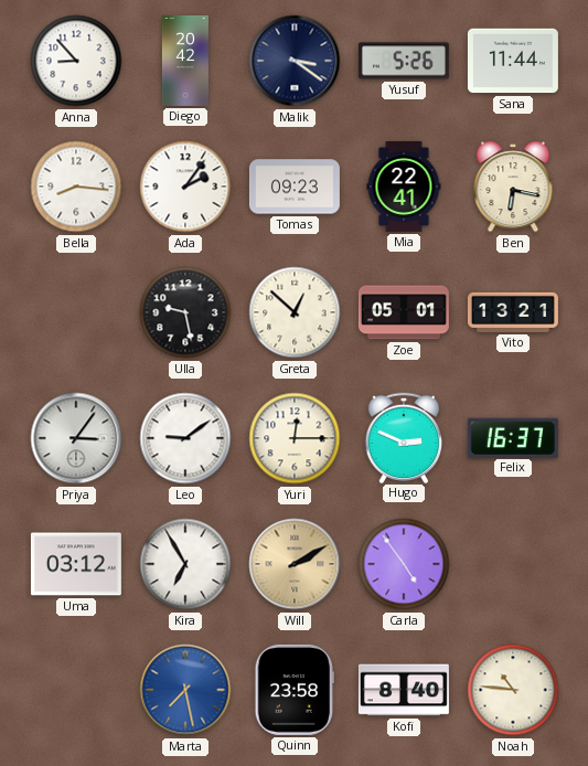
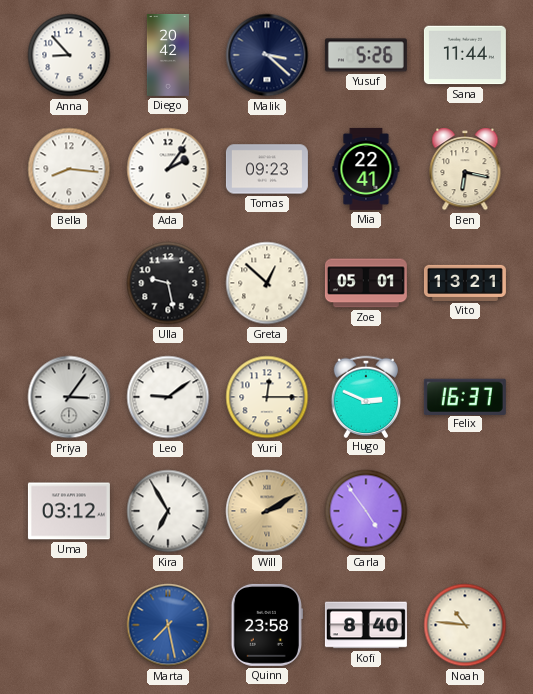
Malik: 3:21 -> 3:22 (267, 55)
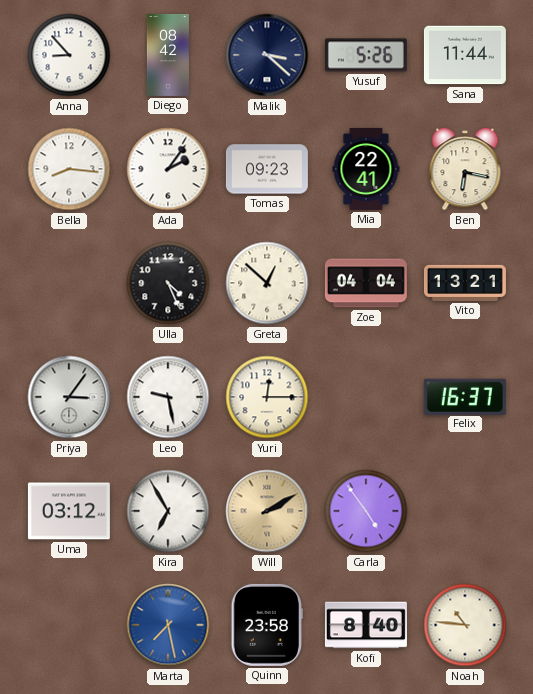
Diego: 20:42 -> 08:42 (168, 55)
Ulla: 9:28 -> 4:26 (168, 283)
Zoe: 05:01 -> 04:04 (366, 283)
Leo: 9:09 -> 9:28 (168, 397)
Hugo: 2:49 -> none (366, 396)
